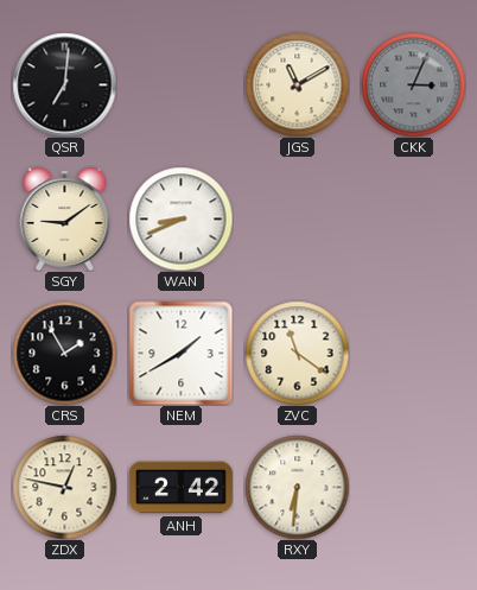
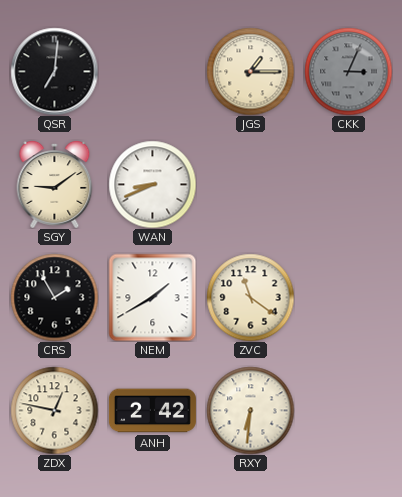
JGS: 11:10 -> 1:15 (250, 71)
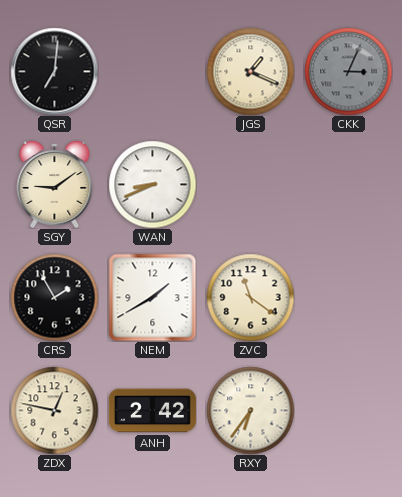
JGS: 1:15 -> 1:19 (250, 71)
RXY: 6:31 -> 6:36 (250, 410)
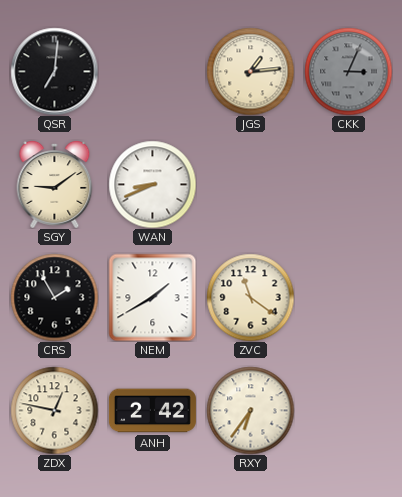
JGS: 1:19 -> 1:14 (250, 71)
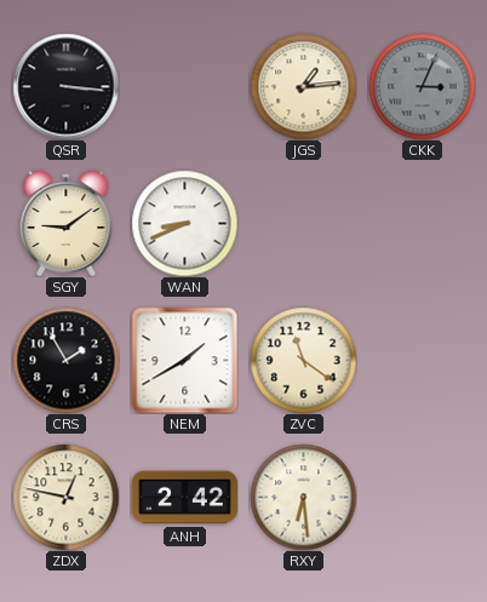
QSR: 7:01 -> 3:16 (65, 86)
RXY: 6:36 -> 6:29 (303, 497)
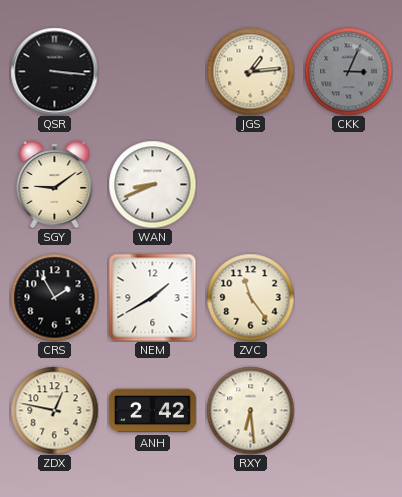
ZVC: 11:21 -> 11:24 (250, 297)
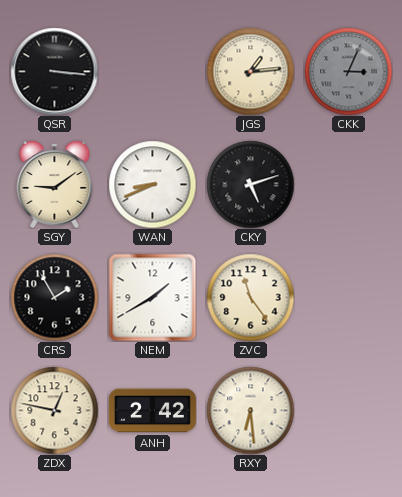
CKY: none -> 5:12 (250, 184)
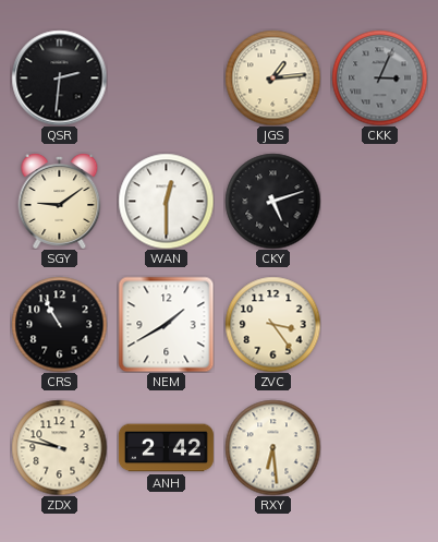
QSR: 3:16 -> 2:31 (59, 77)
WAN: 8:41 -> 12:30 (166, 201)
CRS: 1:55 -> 10:55 (59, 324)
ZVC: 11:24 -> 3:24 (272, 324)
ZDX: 12:47 -> 9:47 (59, 447)
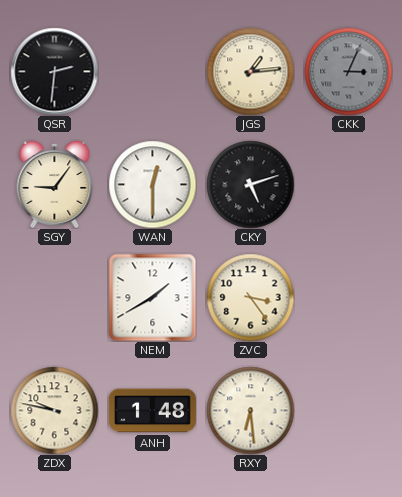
SGY: 9:09 -> 9:06 (55, 184)
CRS: 10:55 -> none (59, 324)
ANH: 2:42 -> 1:48 (152, 411)
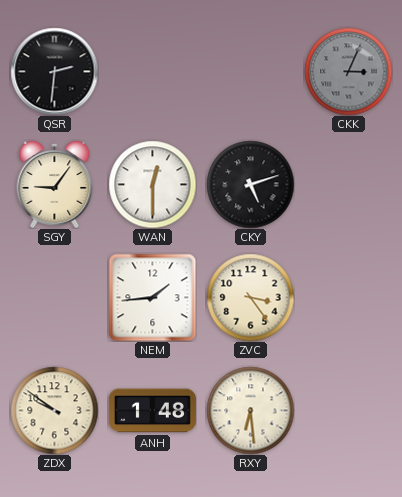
JGS: 1:14 -> none (250, 71)
NEM: 1:40 -> 1:44 (152, 297)
ZDX: 9:47 -> 9:51 (54, 410)
